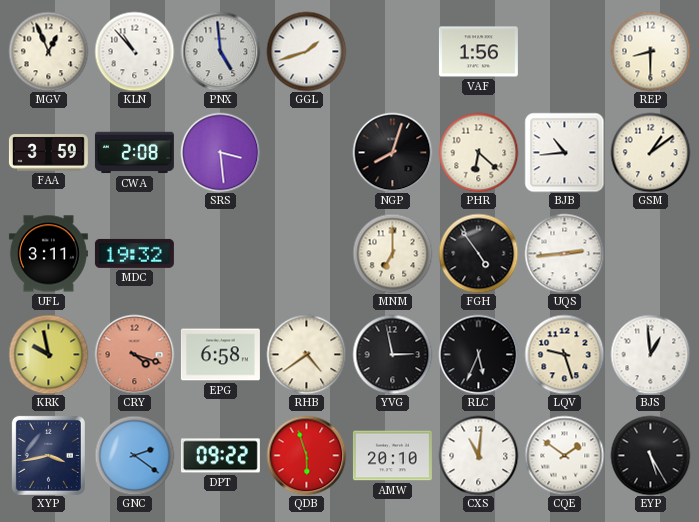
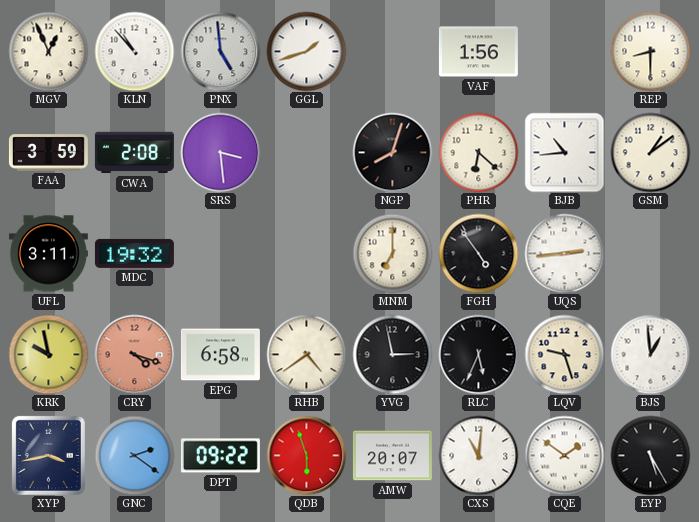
AMW: 20:10 -> 20:07 (392, 456)
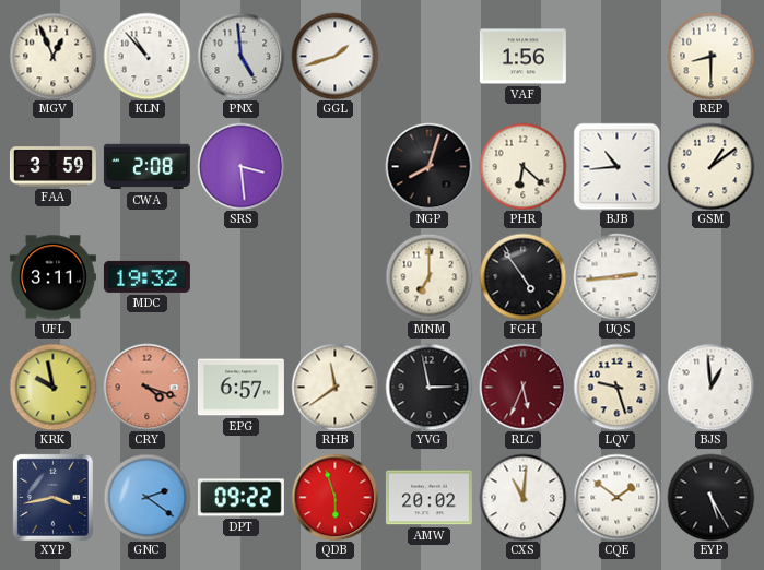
EPG: 6:58 -> 6:57 (240, 388)
RHB: 4:39 -> 11:39 (334, 387)
RLC dial: black -> burgundy (522, 387)
AMW: 20:07 -> 20:02 (428, 498)
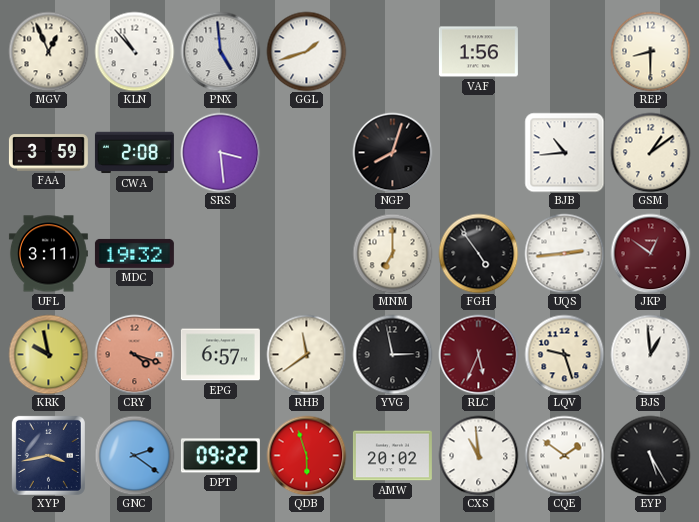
PHR: 6:22 -> none (522, 166)
JKP: none -> 12:51 (650, 253)
CXS: 11:01 -> 10:59 (478, 455)
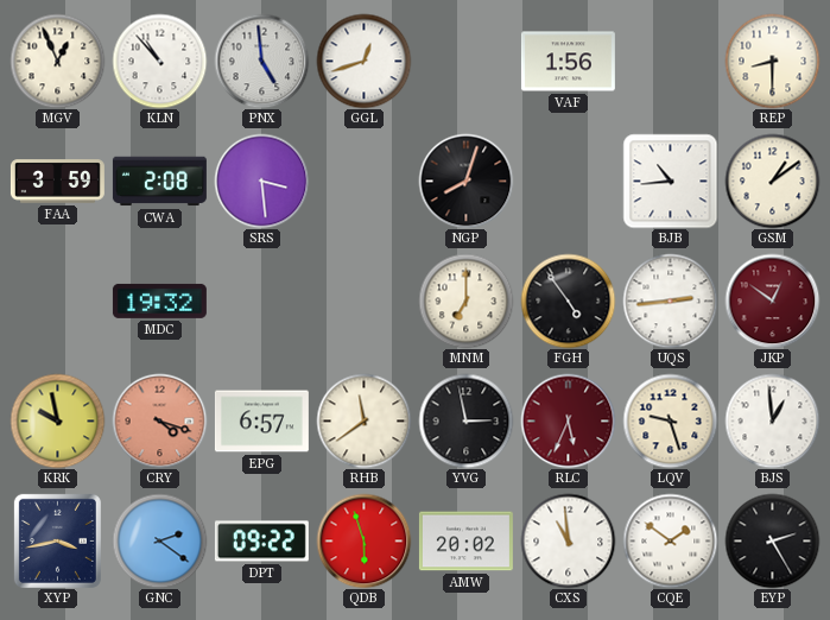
GGL: 1:42 -> 12:42 (363, 61)
UFL: 3:11 -> none (48, 254)
EYP: 5:25 -> 2:25 (772, 540)
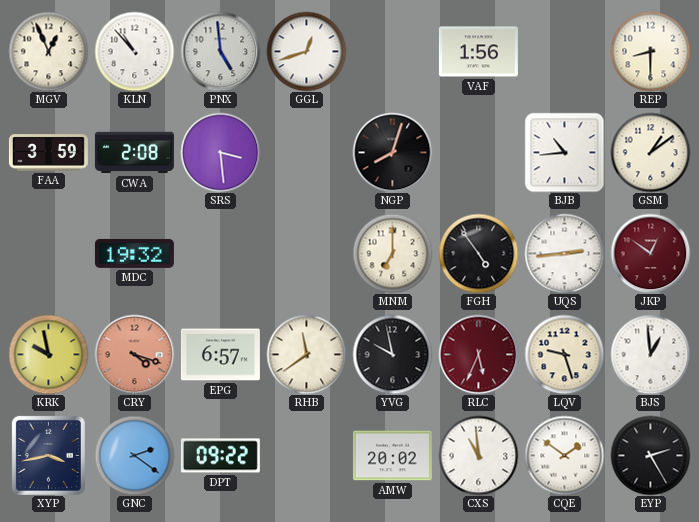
YVG: 2:58 -> 9:58 (392, 354)
QDB: 5:57 -> none (363, 540)
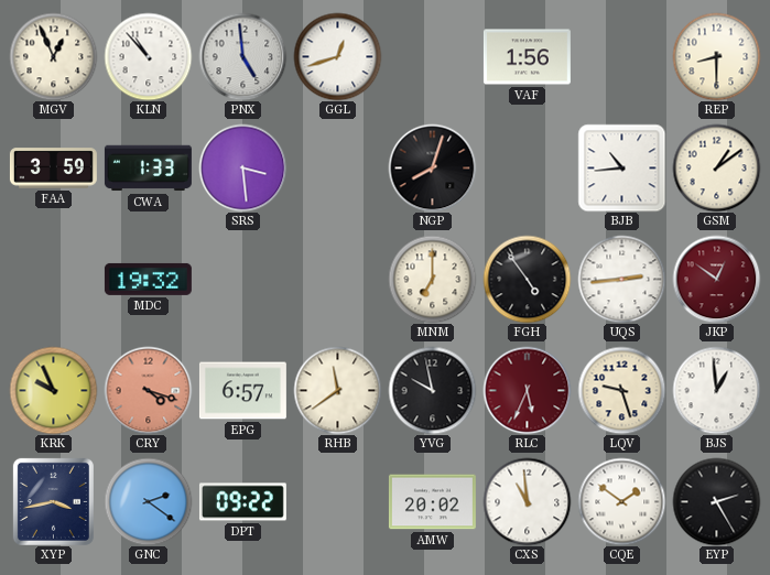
CWA: 2:08 -> 1:33 (148, 169)
KRK: 9:58 -> 9:56 (53, 390)
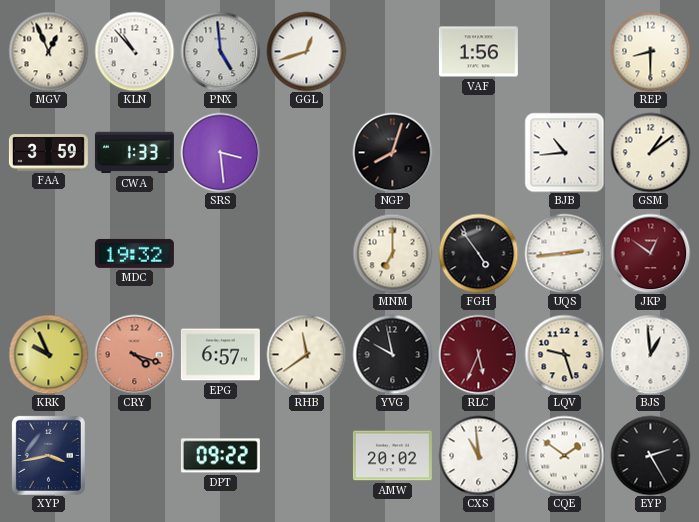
GNC: 2:21 -> none (148, 501)
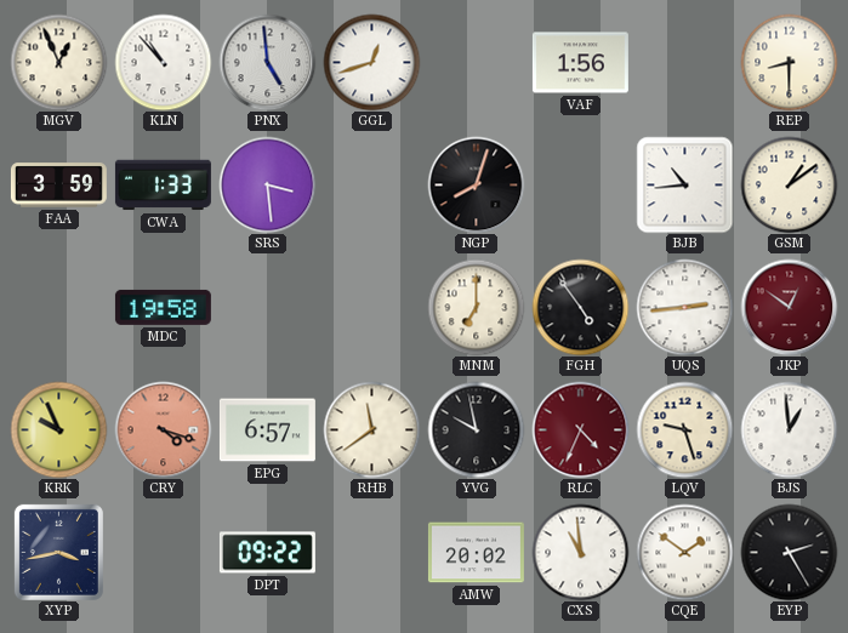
MDC: 19:32 -> 19:58 (163, 307)
RLC: 5:34 -> 4:34 (580, 429)
